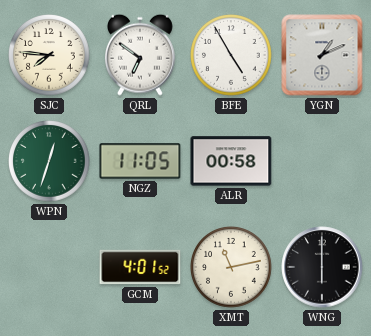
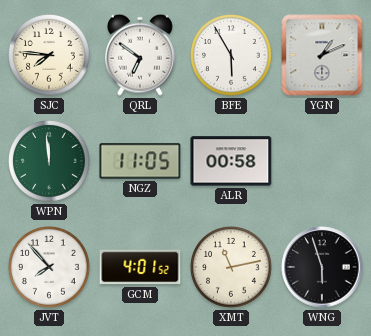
BFE: 4:55 -> 5:55 (232, 56)
WPN: 12:33 -> 11:59 (50, 162)
JVT: none -> 7:53 (50, 268)
WNG: 6:00 -> 5:57 (322, 267)
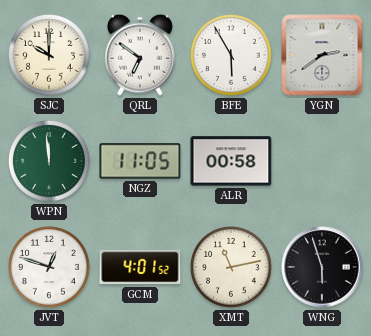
SJC: 7:46 -> 10:00 (50, 56)
YGN: 1:11 -> 2:39 (322, 55)
JVT: 7:53 -> 12:48 (50, 268)
